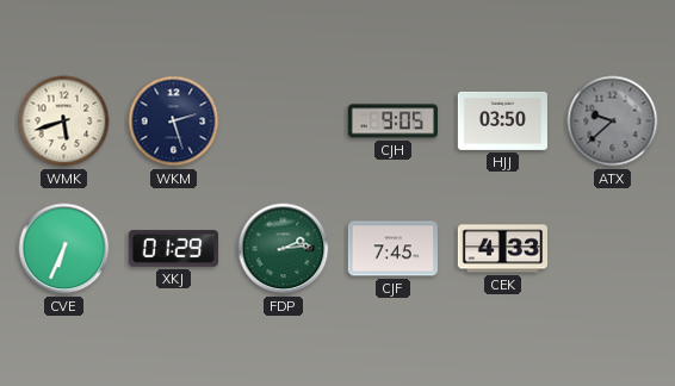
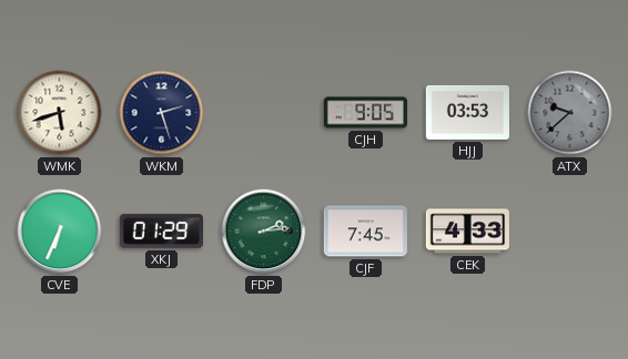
HJJ: 03:50 -> 03:53 (467, 112)
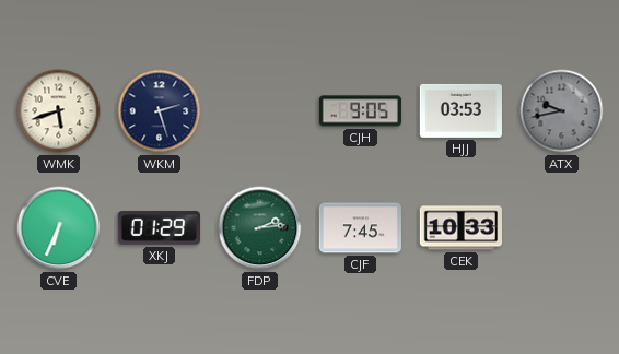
ATX: 9:38 -> 9:43 (562, 111)
CEK: 4:33 -> 10:33 (460, 228)
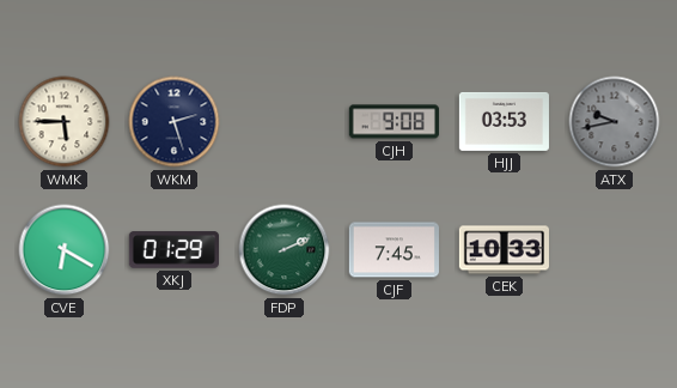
WMK: 5:42 -> 5:45 (65, 122)
CJH: 9:05 -> 9:08 (394, 122)
CVE: 6:34 -> 6:20 (65, 250)
FDP: 2:14 -> 2:11 (285, 250)
